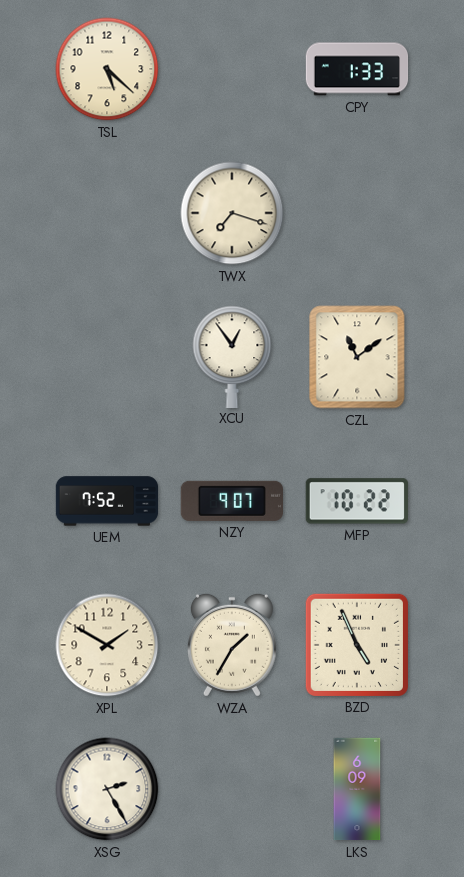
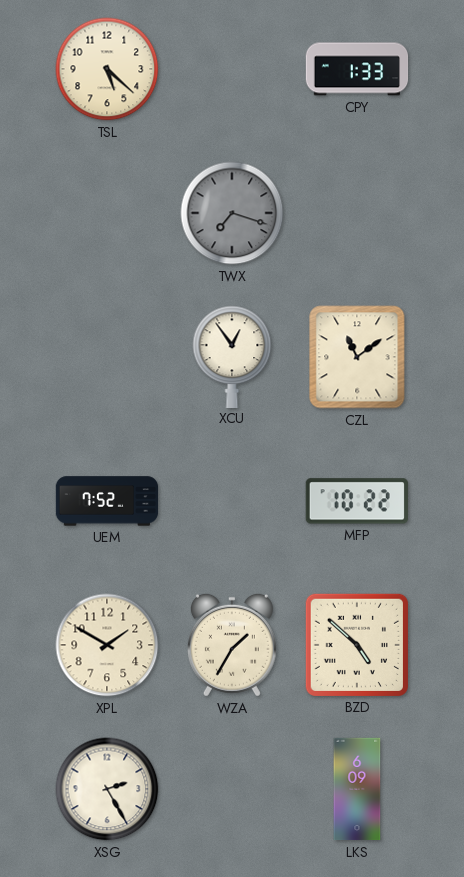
TWX dial: cream -> grey (232, 213)
NZY: 9:07 -> none (232, 501)
BZD: 4:56 -> 4:52 (357, 645)
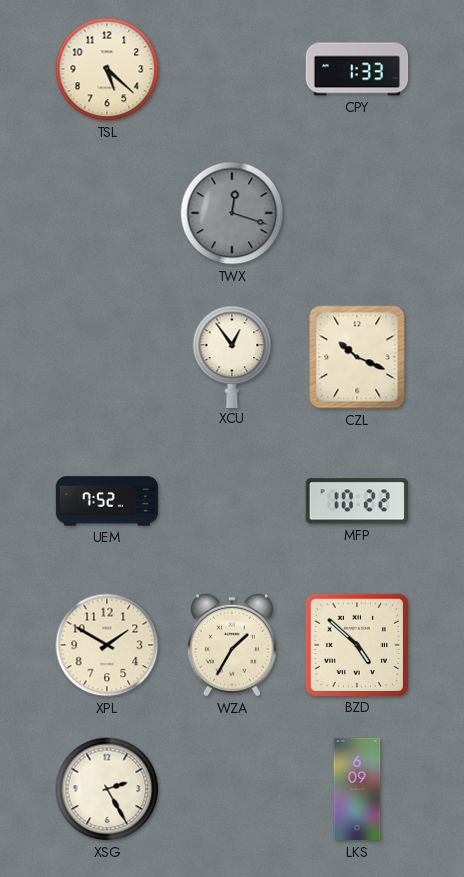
TWX: 7:18 -> 12:18 (232, 213)
CZL: 11:09 -> 10:19 (357, 357)
